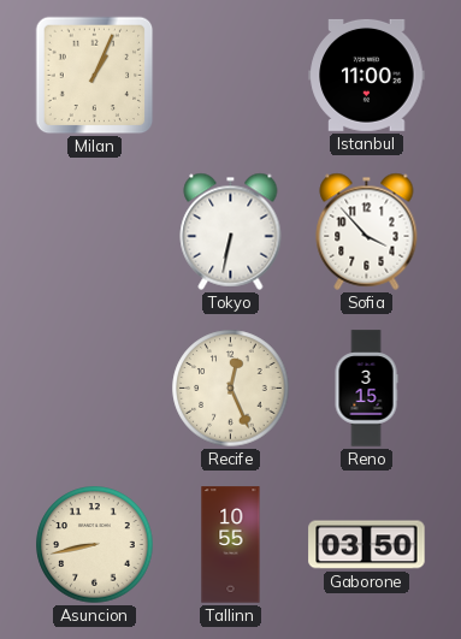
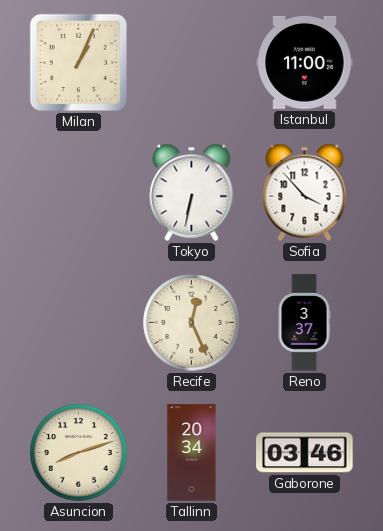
Reno: 3:15 -> 3:37 (304, 323)
Asuncion: 8:43 -> 8:12 (79, 453)
Tallinn: 10:55 -> 20:34 (192, 453)
Gaborone: 03:50 -> 03:46 (305, 453)
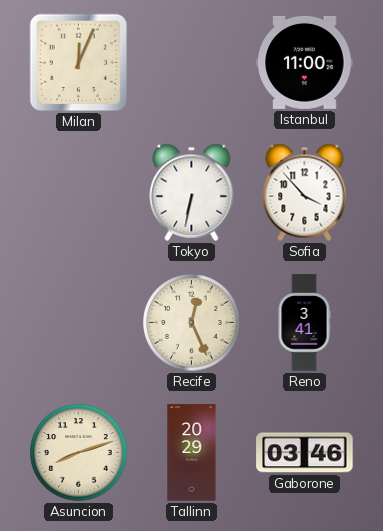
Milan: 1:04 -> 12:04 (79, 63)
Reno: 3:37 -> 3:41 (304, 323)
Tallinn: 20:34 -> 20:29 (192, 453)
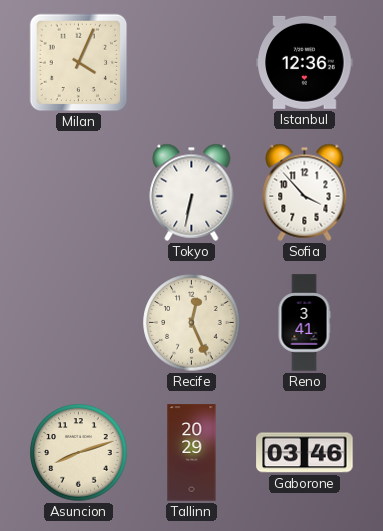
Milan: 12:04 -> 4:04 (79, 63)
Istanbul: 11:00 -> 12:36 (305, 62)
